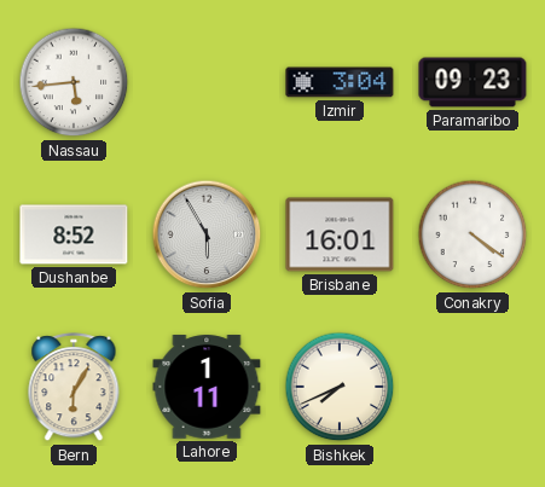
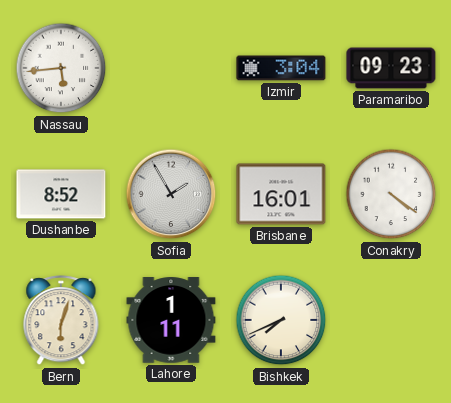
Sofia: 5:55 -> 1:55 (171, 194)
Bern: 6:05 -> 6:03 (61, 321)
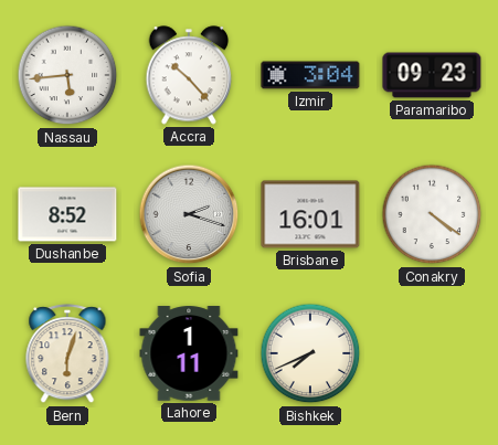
Accra: none -> 10:23 (189, 75)
Sofia: 1:55 -> 2:18 (189, 214)
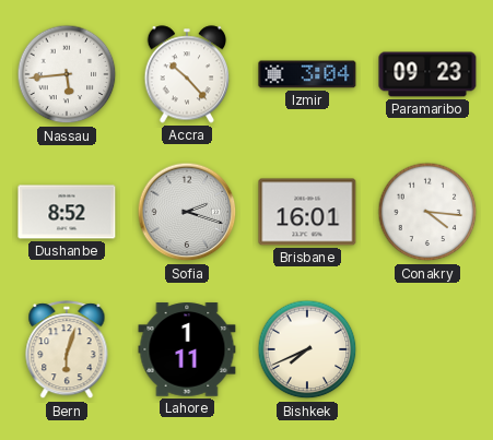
Conakry: 4:21 -> 4:16 (427, 212)
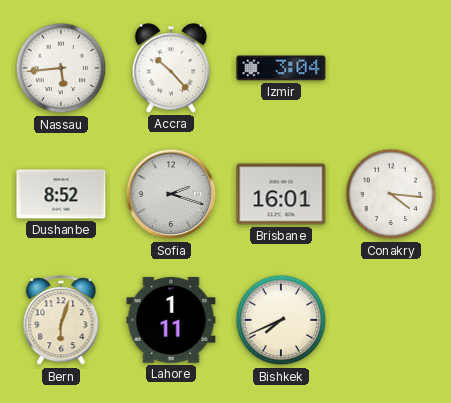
Paramaribo: 09:23 -> none (427, 74)
